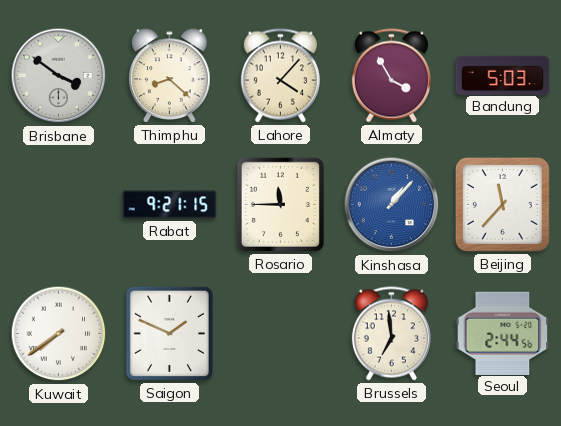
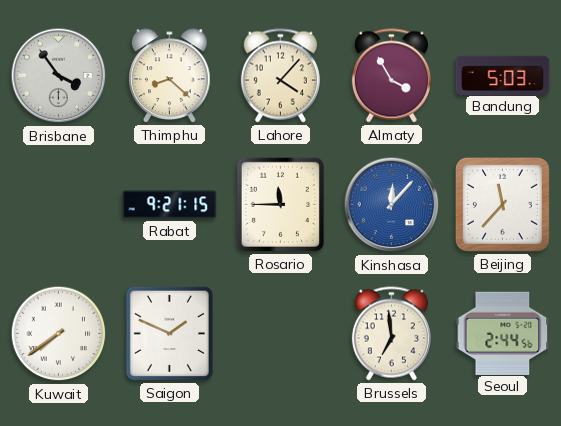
Brisbane: 3:51 -> 3:54 (59, 76)
Kinshasa: 1:07 -> 12:07 (392, 205)
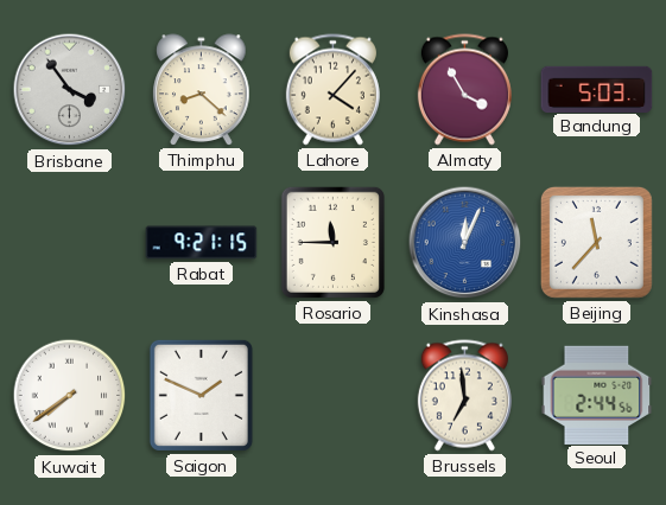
Kinshasa: 12:07 -> 12:04 (465, 243)
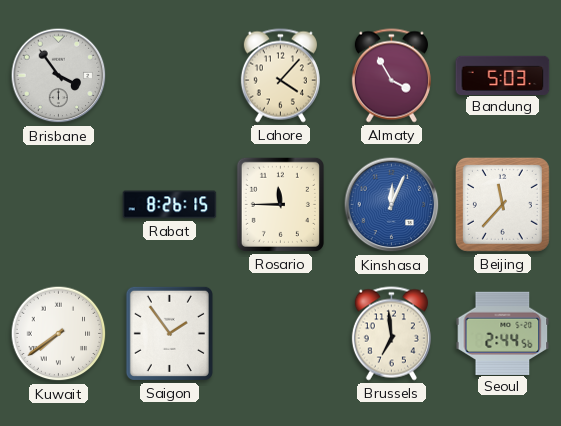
Thimphu: 8:22 -> none (202, 90)
Rabat: 9:21 -> 8:26 (170, 205)
Saigon: 1:49 -> 1:54 (169, 333)
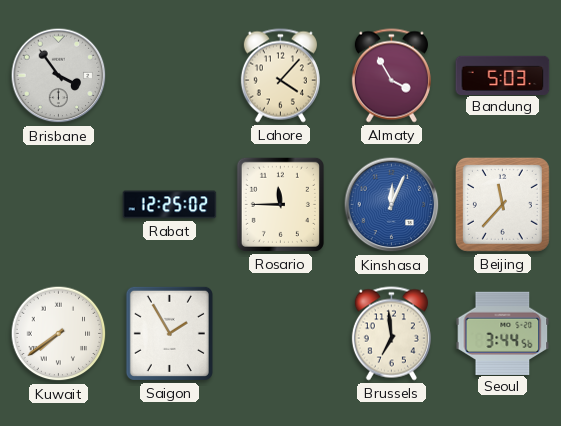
Rabat: 8:26 -> 12:25 (170, 205)
Saigon: 1:54 -> 1:55 (169, 333)
Seoul: 2:44 -> 3:44 (503, 333)
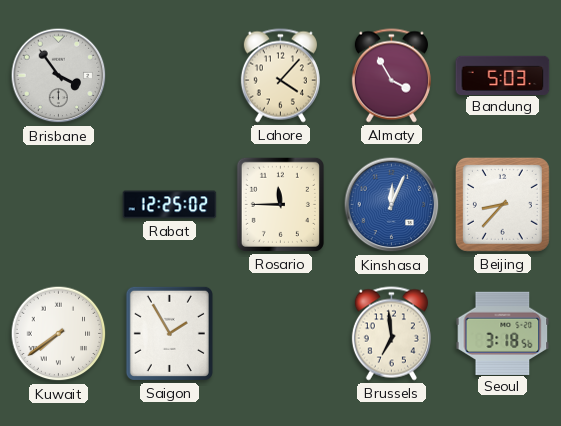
Beijing: 11:37 -> 8:37 (502, 204)
Seoul: 3:44 -> 3:18 (503, 333)
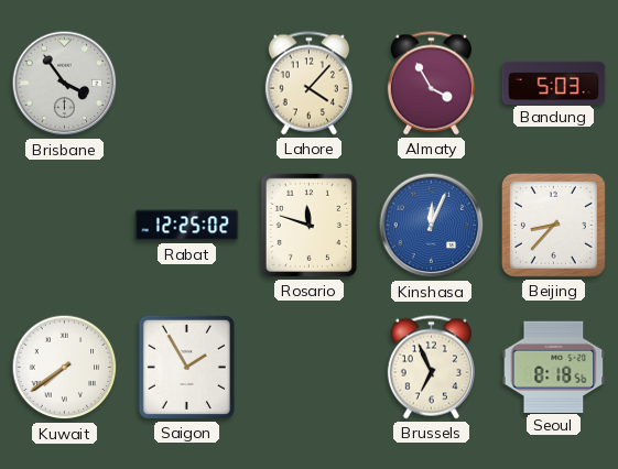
Rosario: 11:45 -> 11:48 (308, 225)
Brussels: 6:59 -> 6:56 (431, 368)
Seoul: 3:18 -> 8:18 (554, 367)
